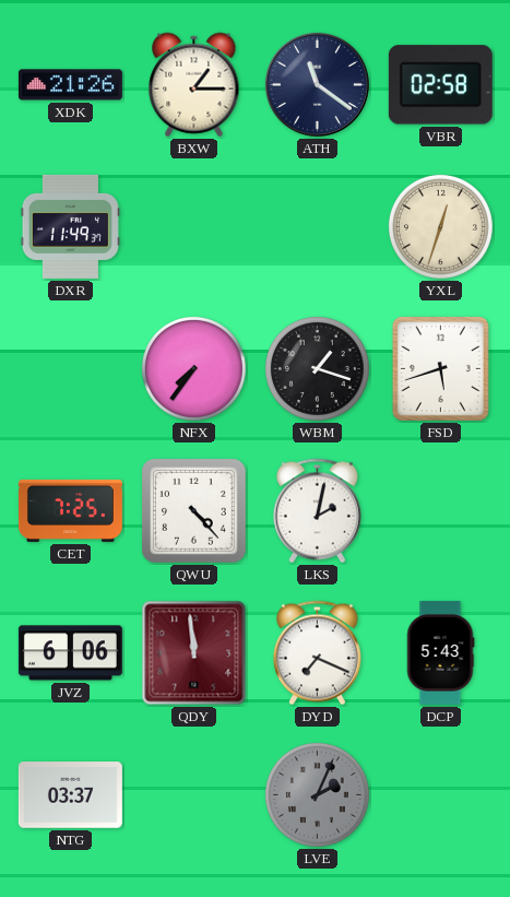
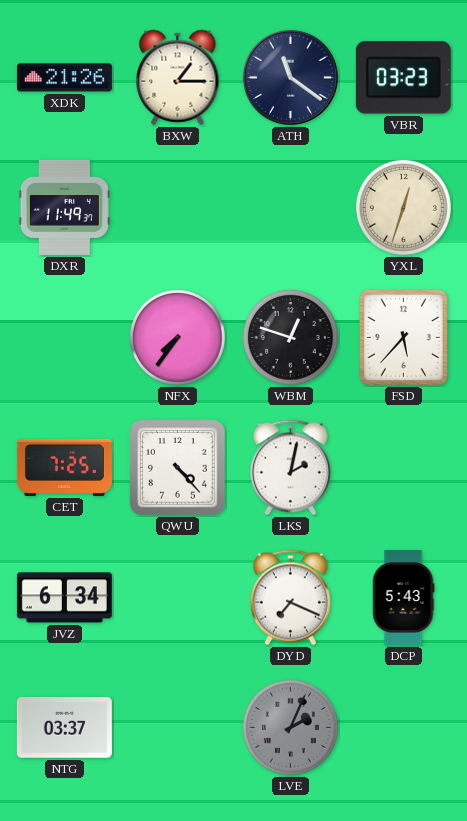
VBR: 02:58 -> 03:23 (403, 78)
WBM: 1:18 -> 12:48 (290, 337)
FSD: 5:42 -> 5:37 (403, 337)
JVZ: 6:06 -> 6:34 (64, 598)
QDY: 11:59 -> none (194, 653)
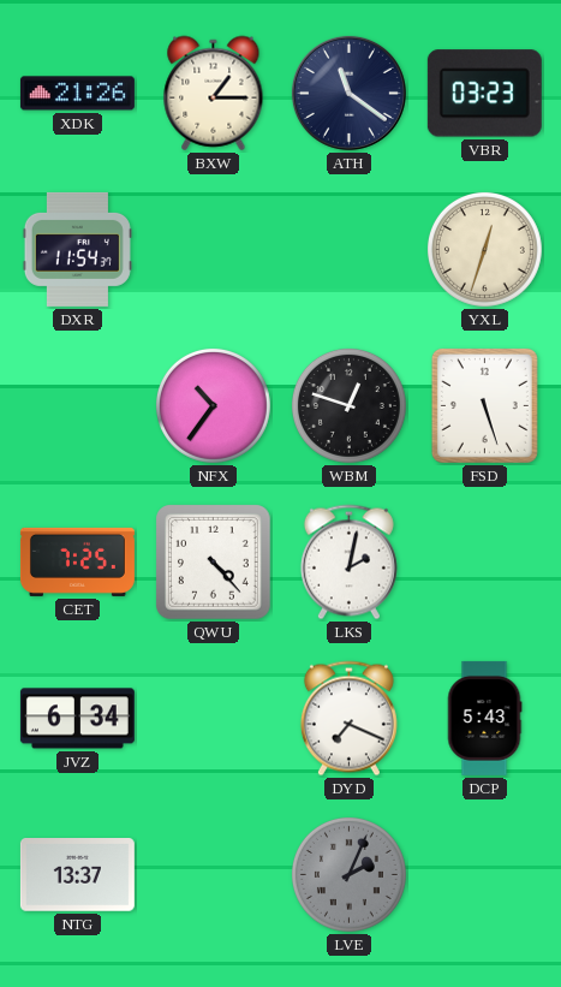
DXR: 11:49 -> 11:54 (77, 249)
NFX: 7:36 -> 10:36 (213, 405)
FSD: 5:37 -> 5:27 (484, 405)
NTG: 03:37 -> 13:37 (77, 875)
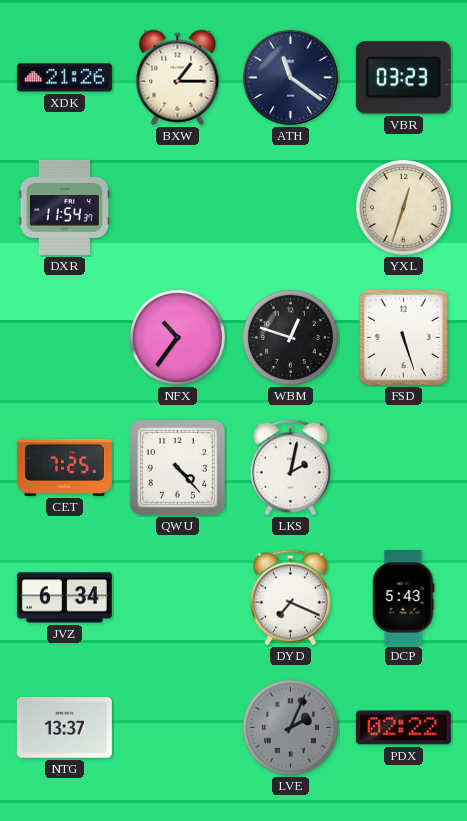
PDX: none -> 02:22 (403, 728)
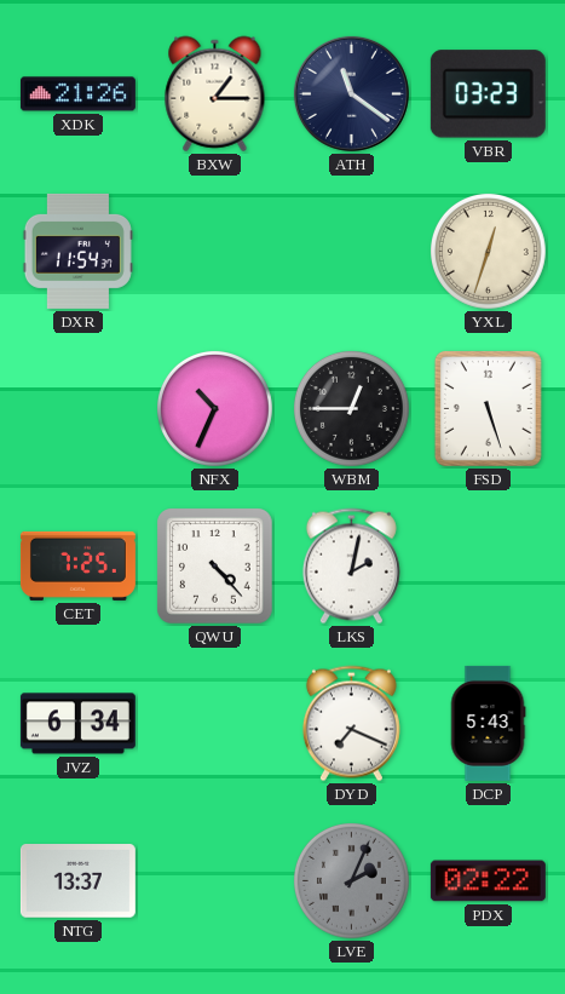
NFX: 10:36 -> 10:34 (214, 408)
WBM: 12:48 -> 12:45 (351, 408)
